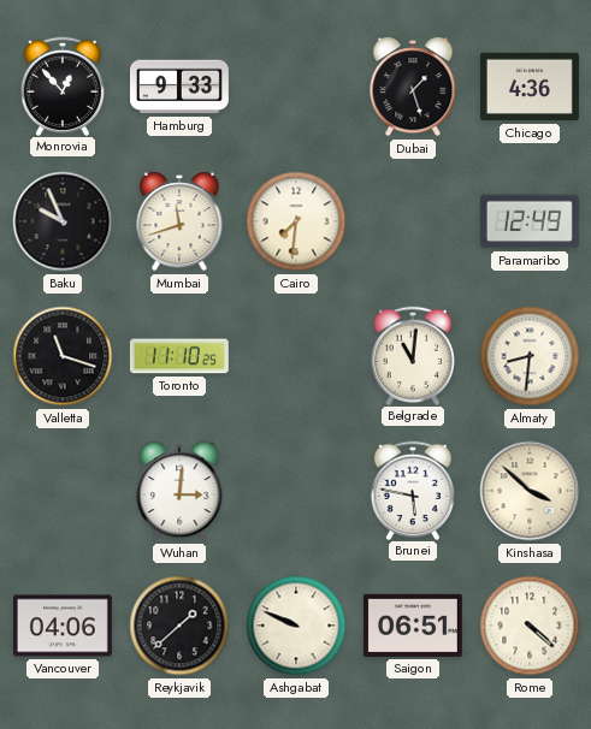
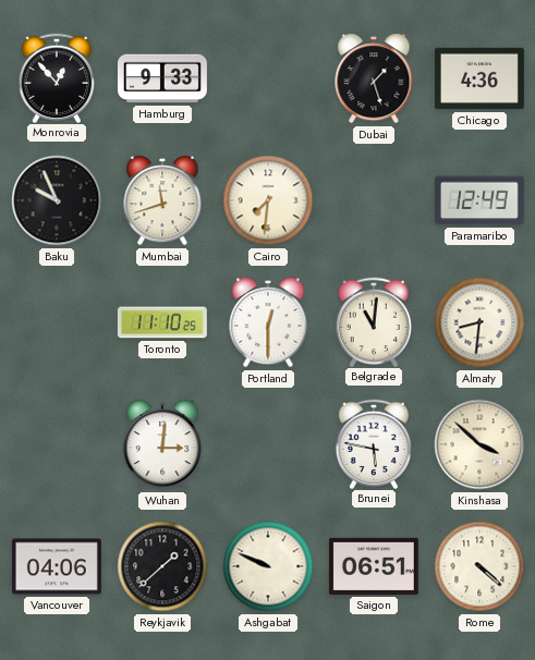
Valletta: 11:18 -> none (63, 356)
Portland: none -> 12:30 (268, 322)
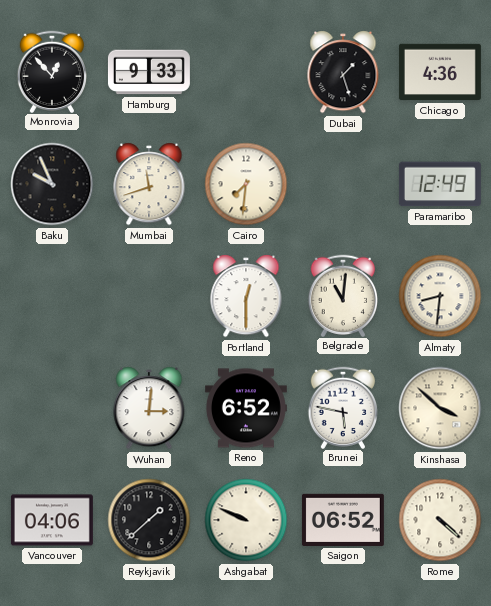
Toronto: 11:10 -> none (162, 322)
Reno: none -> 6:52 (246, 408)
Saigon: 06:51 -> 06:52 (343, 520)
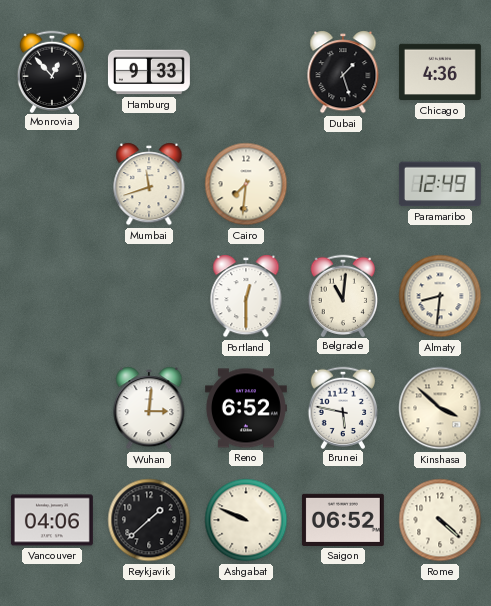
Baku: 9:56 -> none (52, 184)
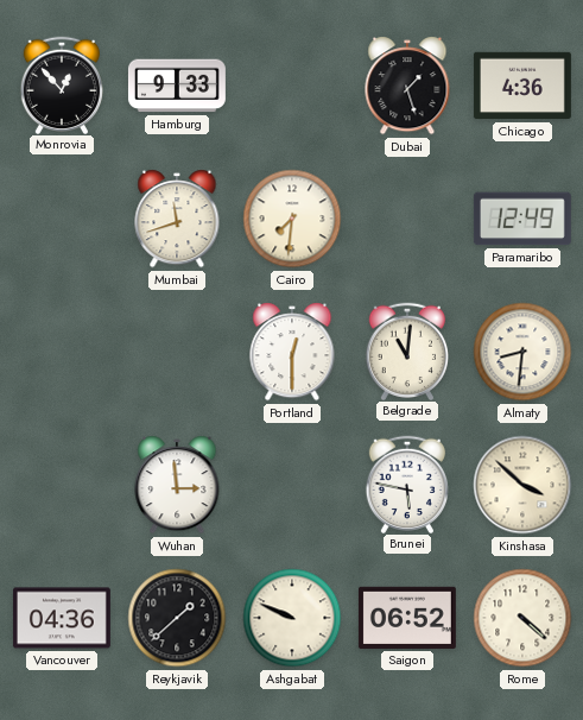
Wuhan: 3:01 -> 2:59 (177, 485)
Reno: 6:52 -> none (246, 408)
Vancouver: 04:06 -> 04:36 (62, 618)
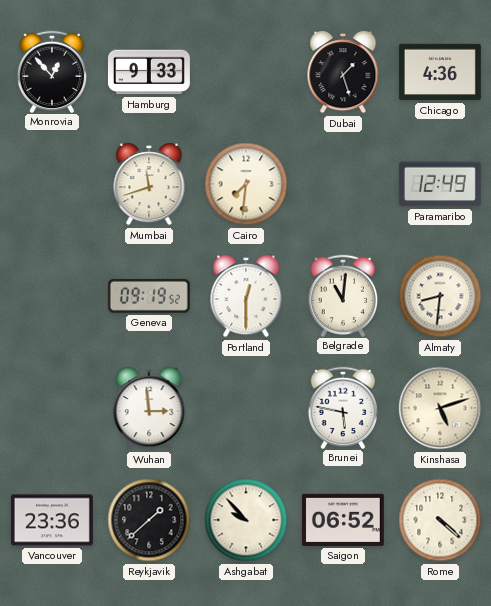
Geneva: none -> 09:19 (149, 296)
Kinshasa: 3:52 -> 5:12 (440, 408)
Vancouver: 04:36 -> 23:36 (52, 520)
Ashgabat: 9:49 -> 9:53 (246, 520)
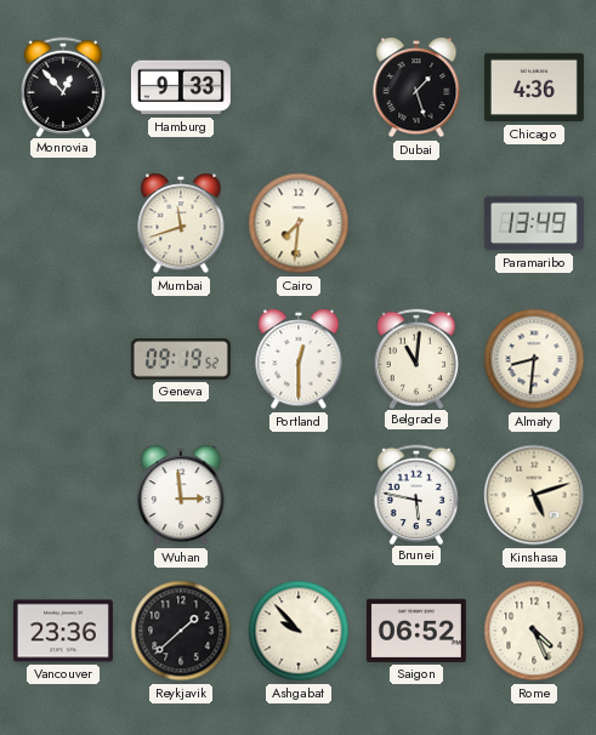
Paramaribo: 12:49 -> 13:49 (534, 223)
Rome: 4:22 -> 4:26 (534, 631)
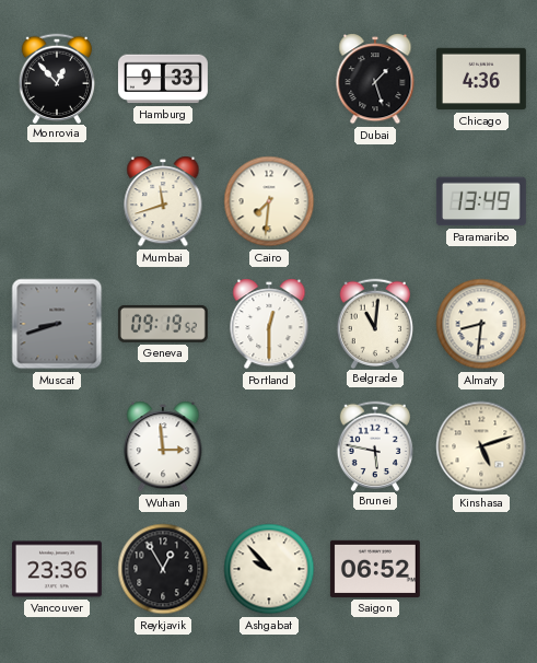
Muscat: none -> 8:42 (57, 324)
Reykjavik: 1:38 -> 12:55 (163, 569)
Rome: 4:26 -> none (534, 631)
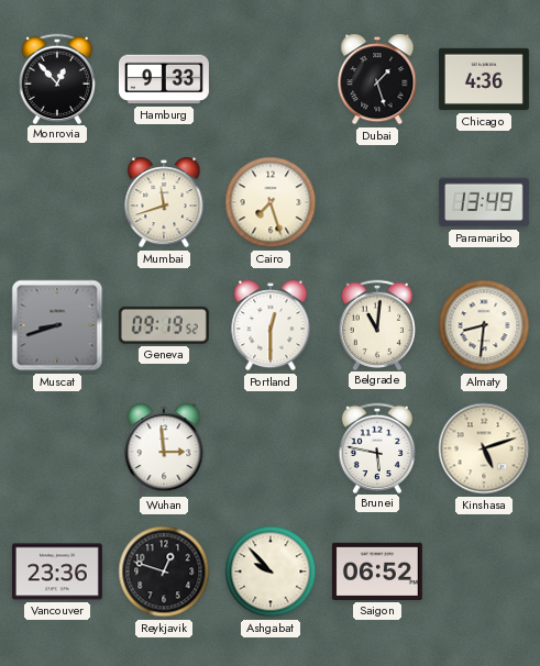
Cairo: 7:31 -> 7:27 (271, 202)
Reykjavik: 12:55 -> 12:48 (164, 571)
